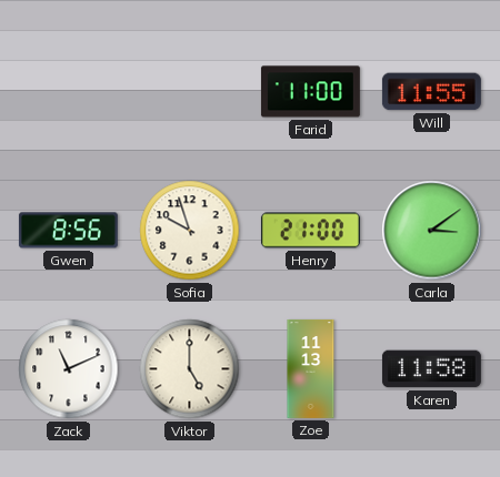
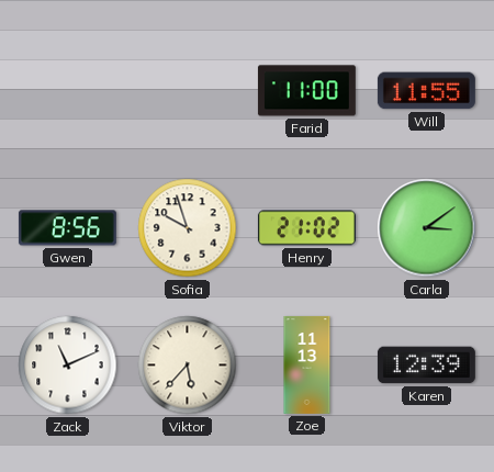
Henry: 21:00 -> 21:02 (306, 228)
Viktor: 5:00 -> 5:37 (188, 366)
Karen: 11:58 -> 12:39 (426, 366)
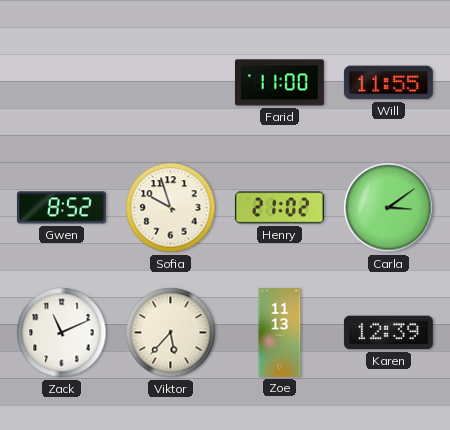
Gwen: 8:56 -> 8:52 (61, 208)
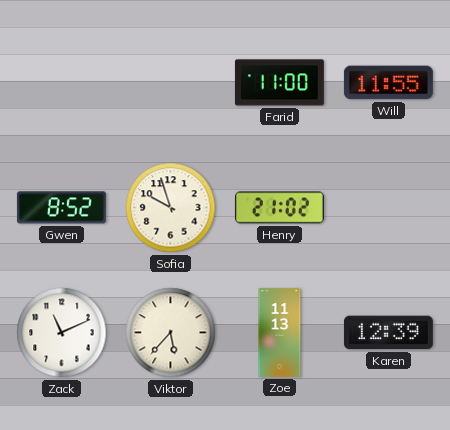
Carla: 3:09 -> none (389, 208)
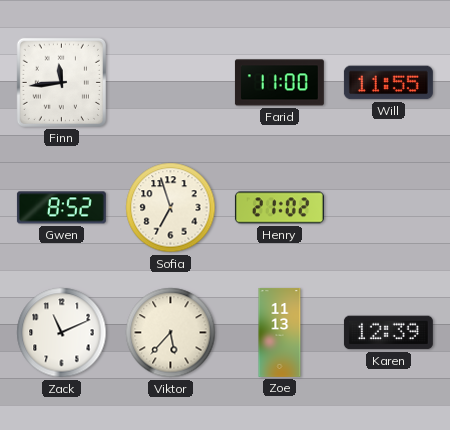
Finn: none -> 11:44 (61, 82)
Sofia: 9:57 -> 6:57 (171, 208)
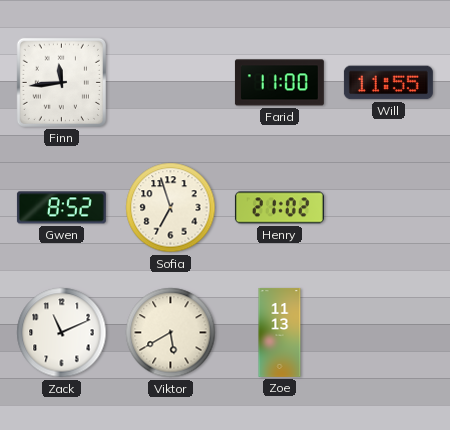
Viktor: 5:37 -> 5:40 (171, 333)
Karen: 12:39 -> none (388, 333)
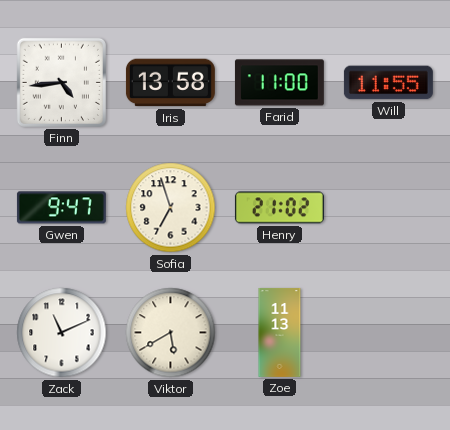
Finn: 11:44 -> 4:44 (61, 82)
Iris: none -> 13:58 (170, 83)
Gwen: 8:52 -> 9:47 (61, 208)
